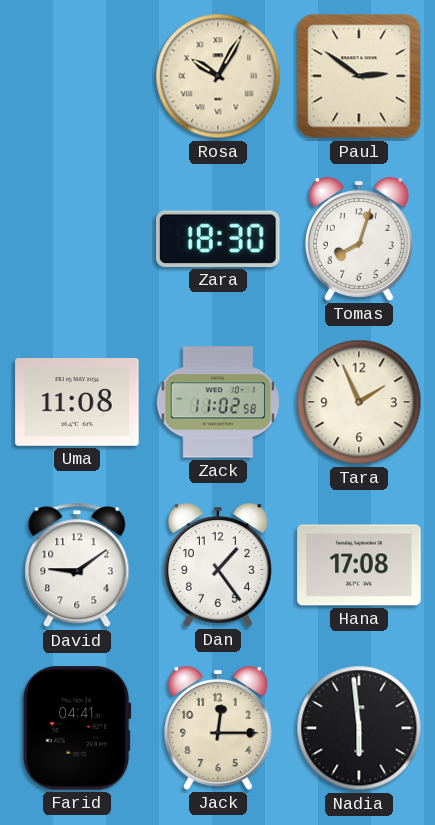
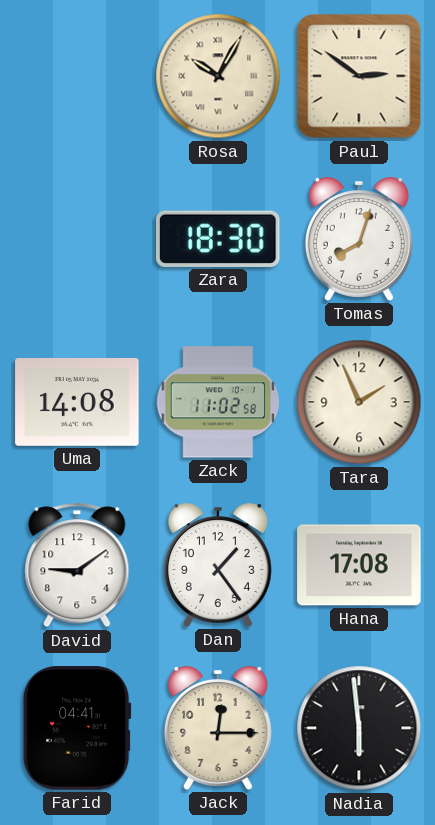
Uma: 11:08 -> 14:08 (77, 403)
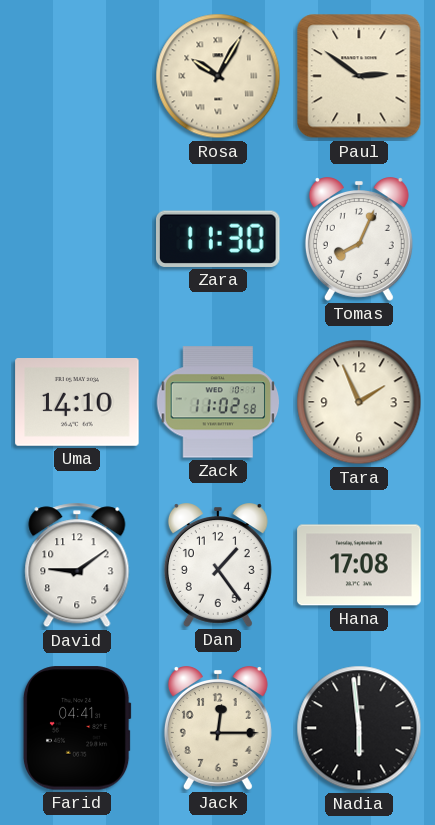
Zara: 18:30 -> 11:30 (219, 239)
Tomas: 8:03 -> 8:04 (359, 239)
Uma: 14:08 -> 14:10 (77, 403)
